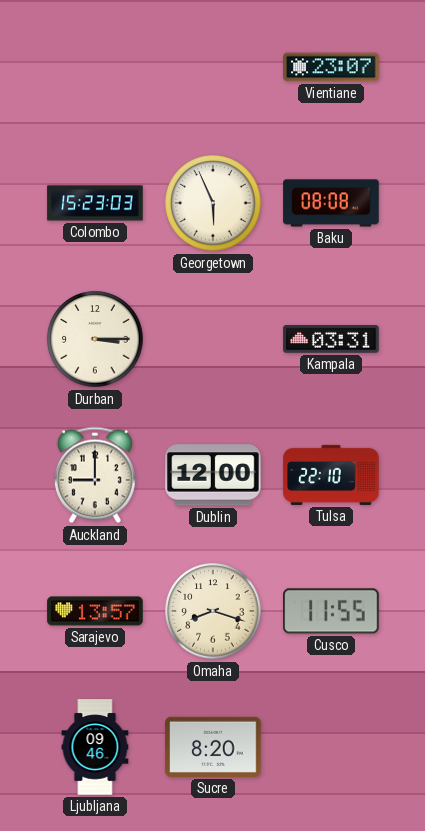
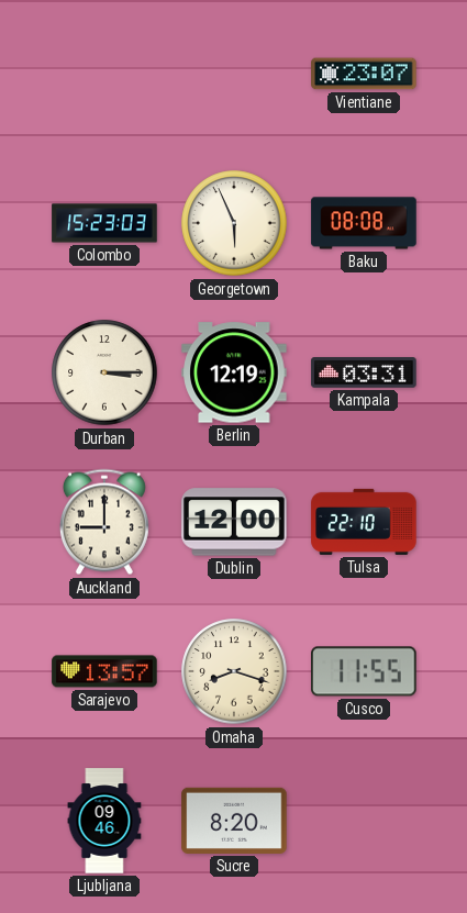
Berlin: none -> 12:19 (234, 372)
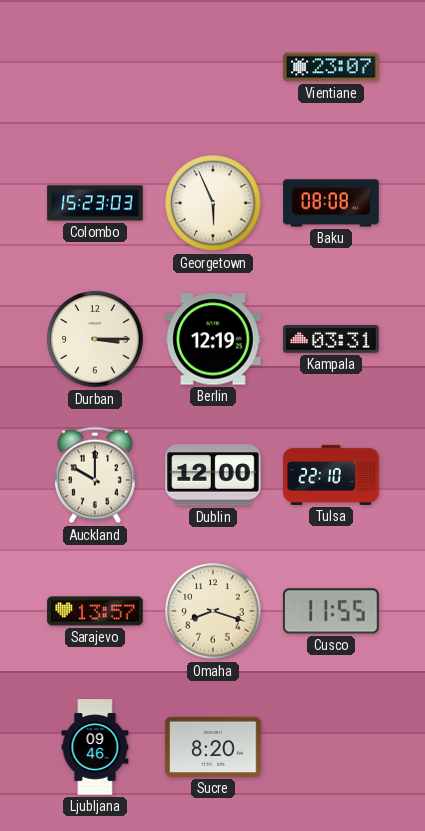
Auckland: 9:00 -> 10:00 (95, 475)
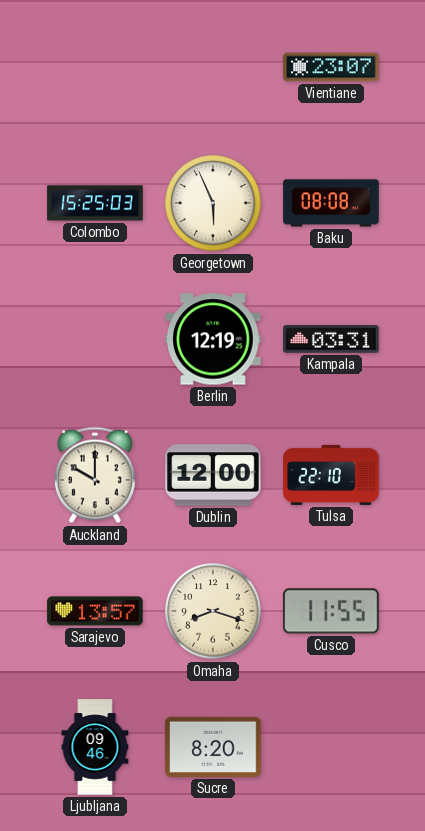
Colombo: 15:23 -> 15:25 (95, 203)
Durban: 3:15 -> none (95, 339)
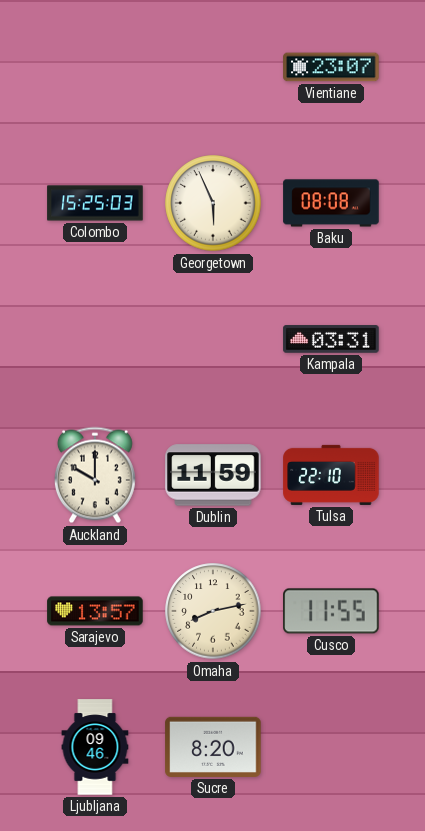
Berlin: 12:19 -> none (213, 339)
Dublin: 12:00 -> 11:59 (213, 475)
Omaha: 8:18 -> 8:13 (213, 611)
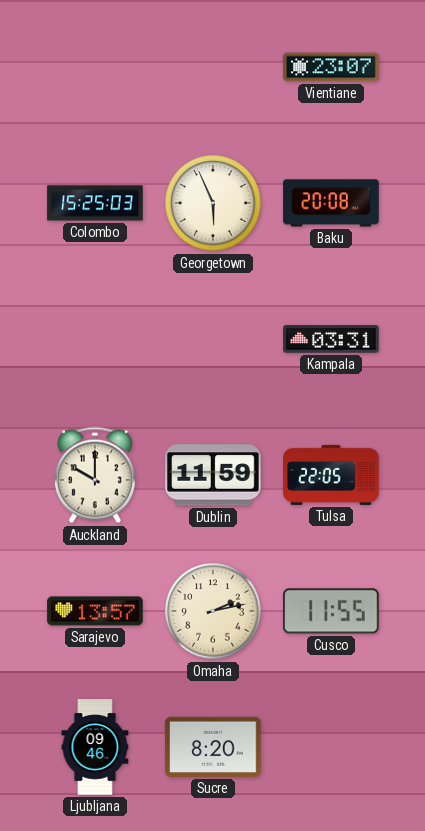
Baku: 08:08 -> 20:08 (331, 203)
Tulsa: 22:10 -> 22:05 (331, 475)
Omaha: 8:13 -> 2:13 (213, 611)
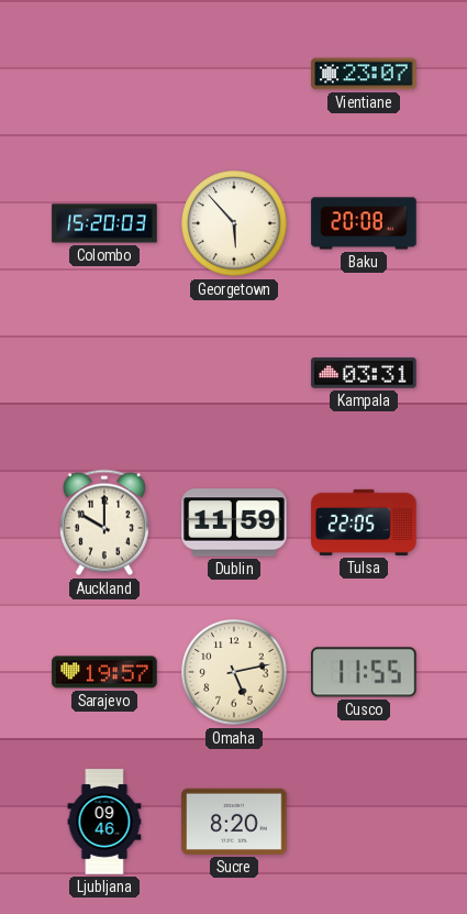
Colombo: 15:25 -> 15:20 (104, 223)
Georgetown: 5:56 -> 5:53 (234, 223)
Sarajevo: 13:57 -> 19:57 (104, 672)
Omaha: 2:13 -> 5:13 (234, 672)
